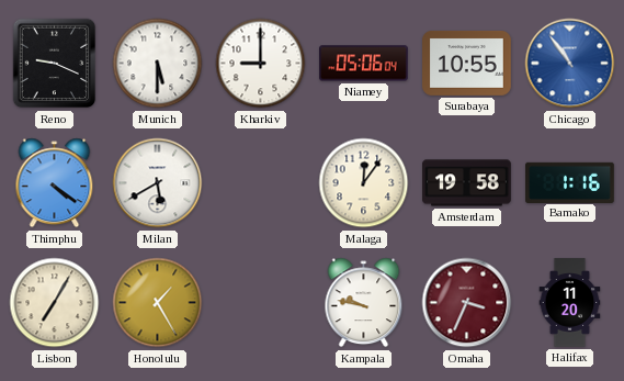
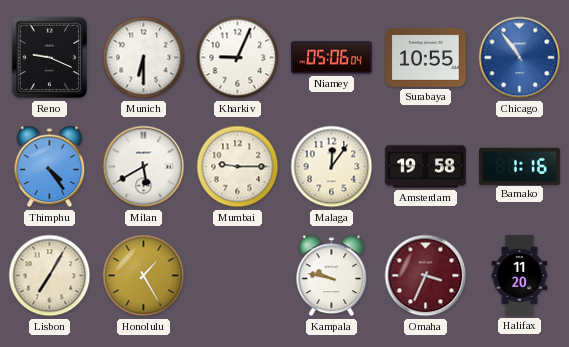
Munich: 5:30 -> 6:30 (144, 58)
Kharkiv: 9:00 -> 9:04 (238, 58)
Thimphu: 4:21 -> 4:24 (50, 167)
Mumbai: none -> 9:15 (238, 167)
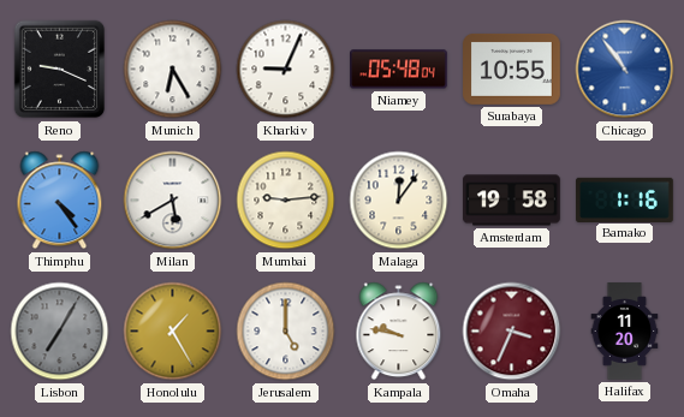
Munich: 6:30 -> 6:25 (173, 70)
Niamey: 05:06 -> 05:48 (399, 70)
Mumbai: 9:15 -> 9:14 (286, 201)
Lisbon dial: cream -> grey (60, 332)
Jerusalem: none -> 5:00 (286, 332)
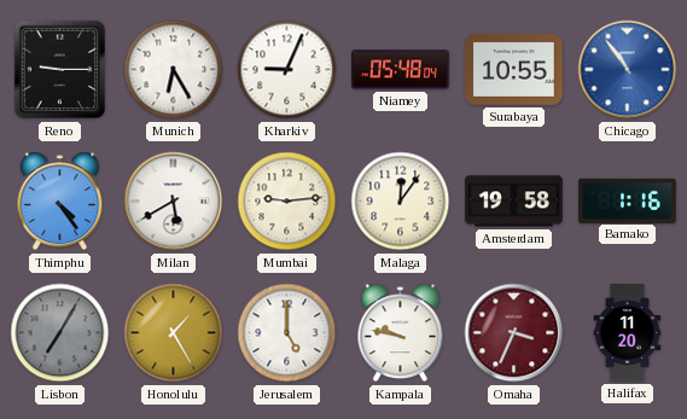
Reno: 9:19 -> 9:15 (60, 70)
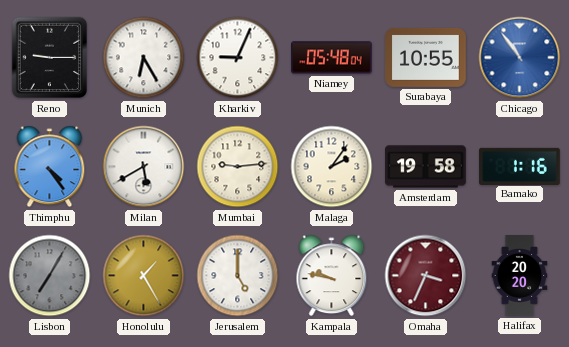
Malaga: 12:06 -> 2:06 (332, 167)
Halifax: 11:20 -> 20:20 (520, 276)
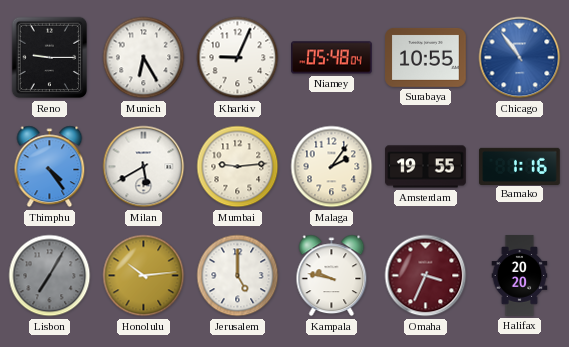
Amsterdam: 19:58 -> 19:55 (426, 167)
Honolulu: 1:25 -> 10:14 (144, 276)
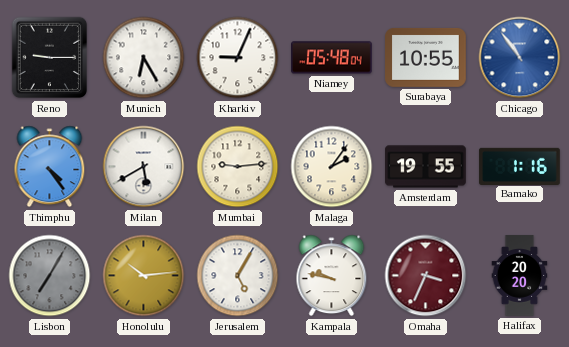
Jerusalem: 5:00 -> 5:05 (238, 276)
